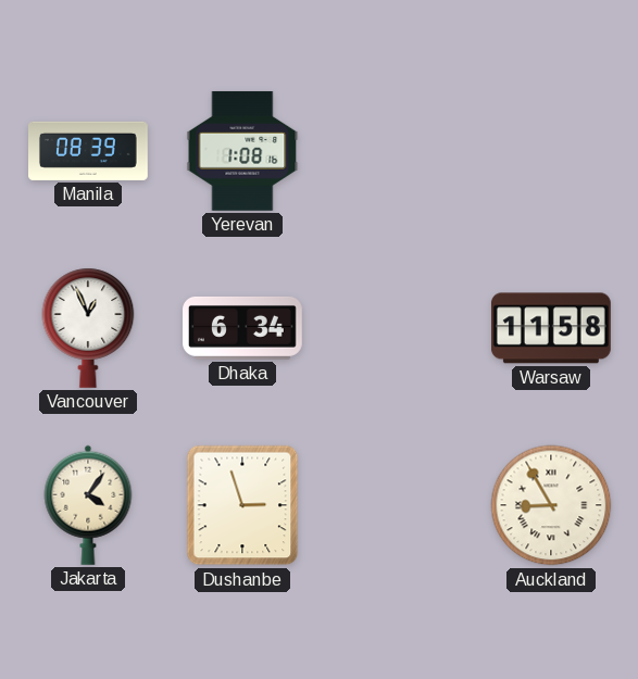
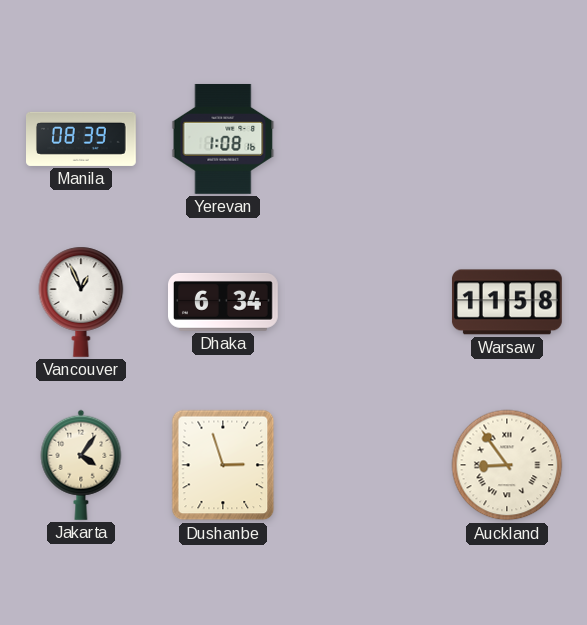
Auckland: 8:55 -> 8:54 (507, 465)
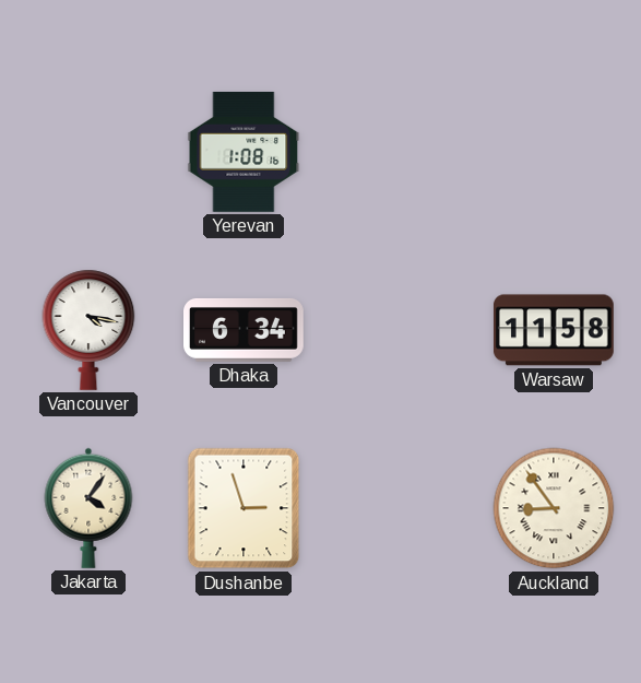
Manila: 08:39 -> none (82, 139)
Vancouver: 12:56 -> 4:17 (88, 330)
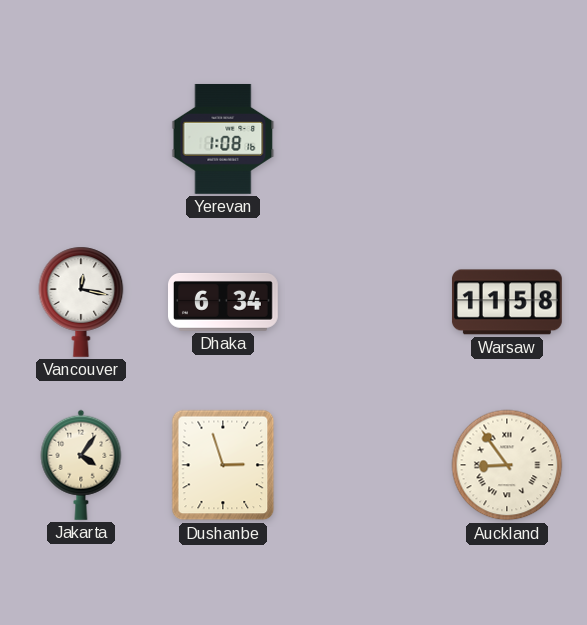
Vancouver: 4:17 -> 12:17 (81, 302)
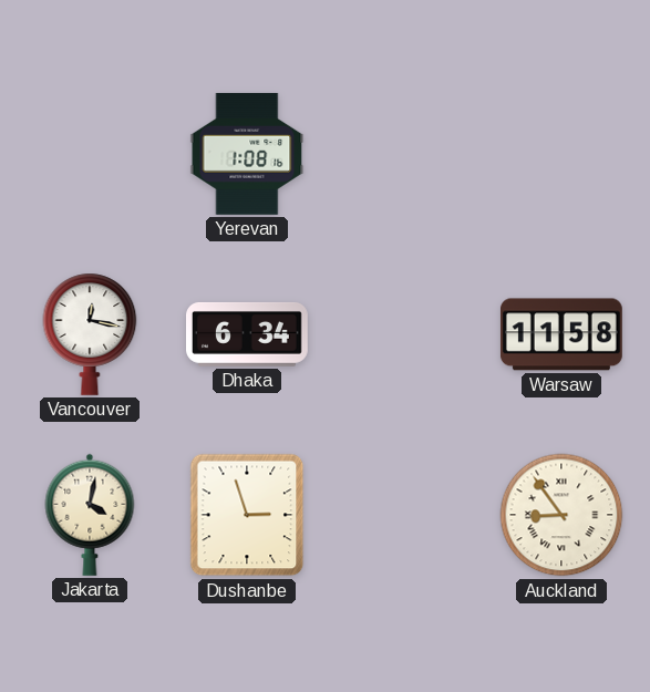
Jakarta: 4:06 -> 4:02 (90, 515)
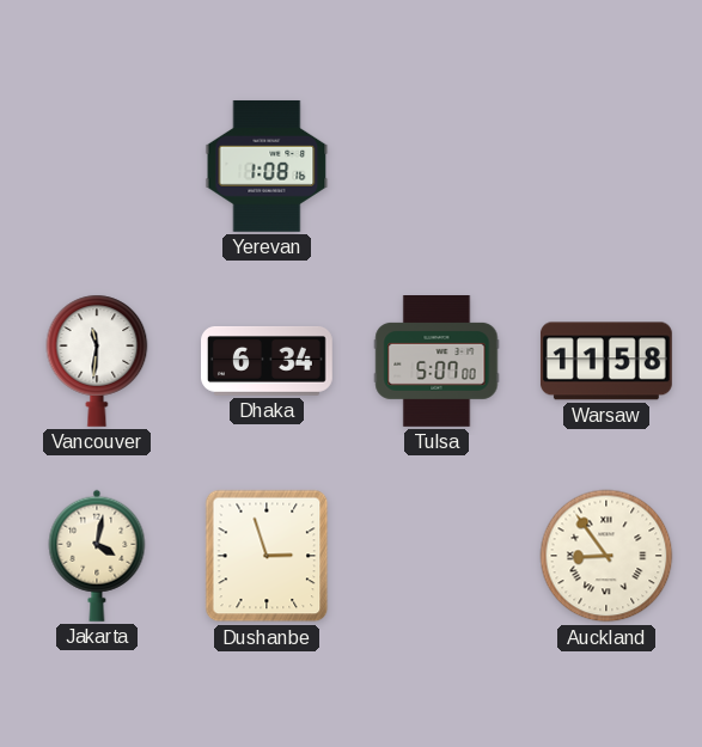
Vancouver: 12:17 -> 11:31 (97, 361)
Tulsa: none -> 5:07 (437, 362)
